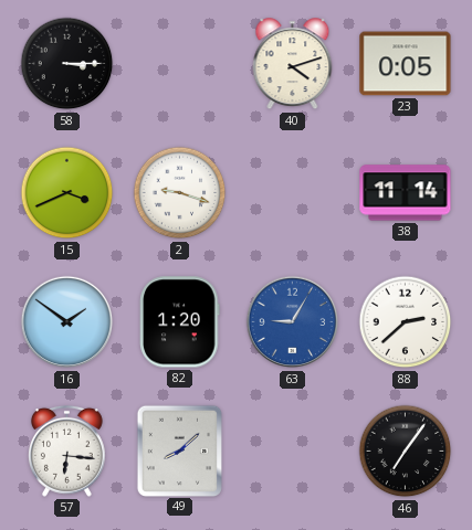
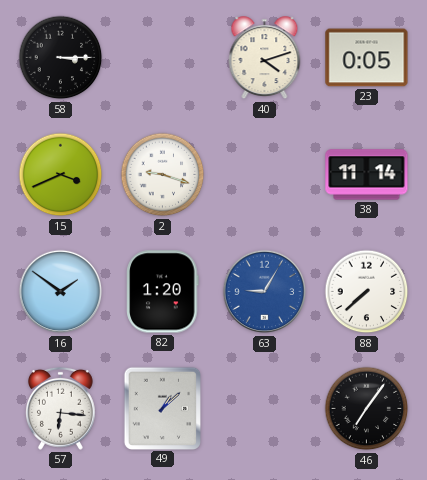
88: 2:38 -> 7:38 (367, 292)
49: 8:08 -> 1:08 (162, 408)
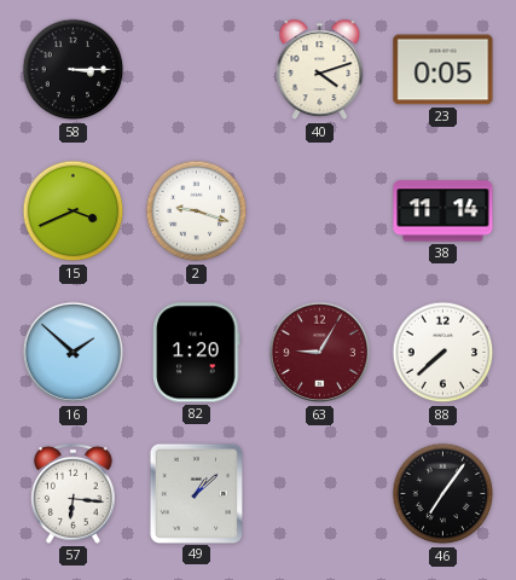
16: 1:51 -> 1:52 (74, 353)
63 dial: blue -> burgundy (320, 353)
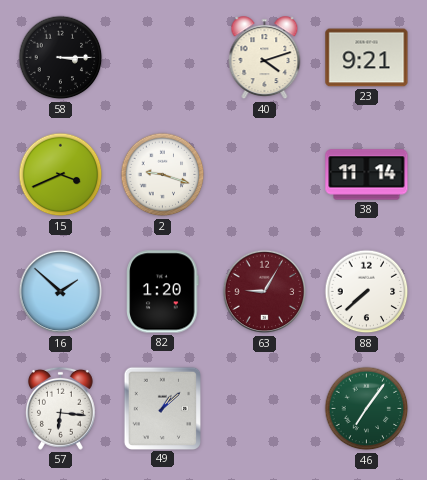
23: 0:05 -> 9:21 (367, 58)
46 dial: black -> green (367, 409)
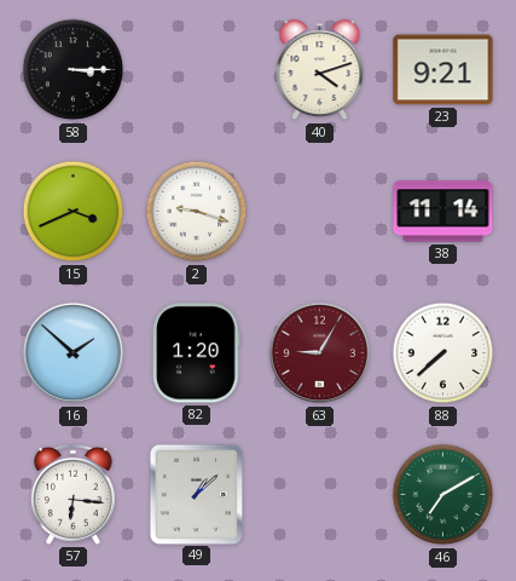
46: 7:06 -> 7:10 (443, 495)
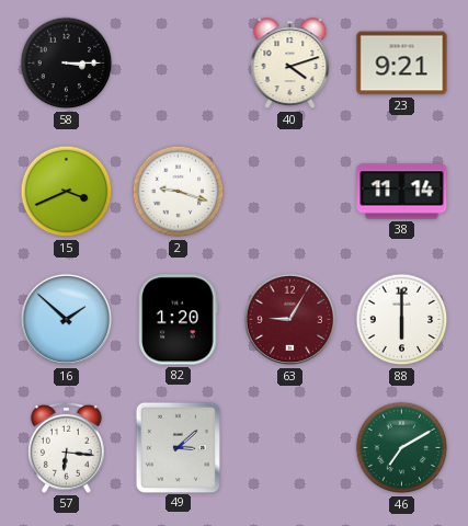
88: 7:38 -> 6:00 (402, 320)
49: 1:08 -> 3:08 (178, 447)
